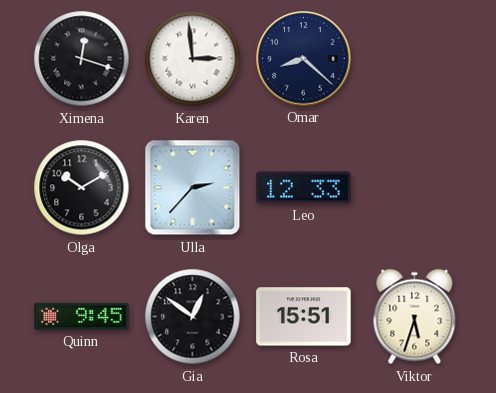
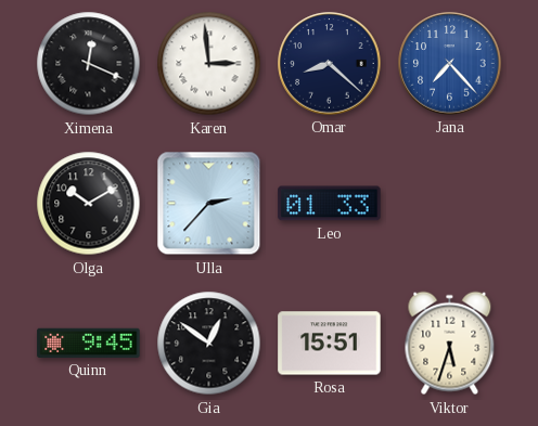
Ximena: 12:18 -> 12:19 (89, 64)
Jana: none -> 7:23 (450, 64)
Leo: 12:33 -> 01:33 (330, 204)
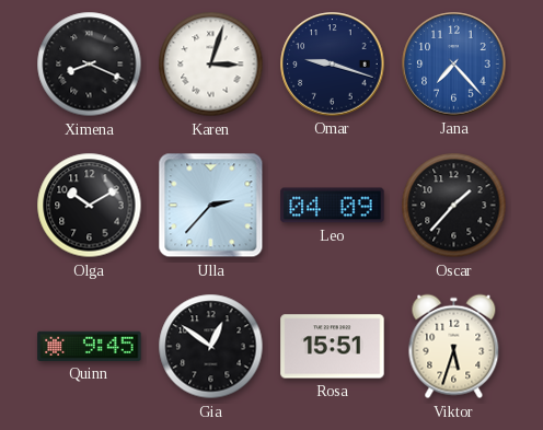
Ximena: 12:19 -> 8:19 (90, 65)
Karen: 2:59 -> 3:03 (211, 65)
Omar: 8:22 -> 9:18 (333, 65)
Leo: 01:33 -> 04:09 (333, 206)
Oscar: none -> 1:37 (454, 206)
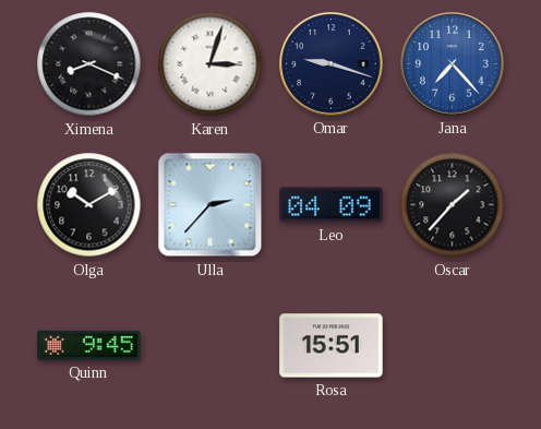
Gia: 12:51 -> none (211, 347)
Viktor: 5:33 -> none (454, 347)
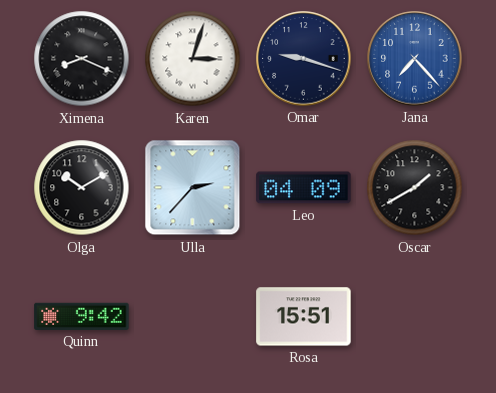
Oscar: 1:37 -> 1:40 (415, 188)
Quinn: 9:45 -> 9:42 (82, 316)
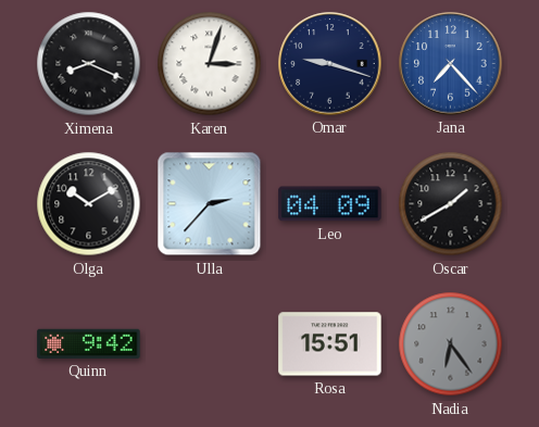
Nadia: none -> 6:24 (451, 344)
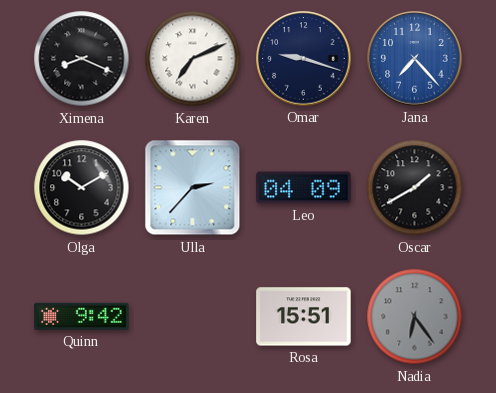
Karen: 3:03 -> 7:11 (193, 59)
